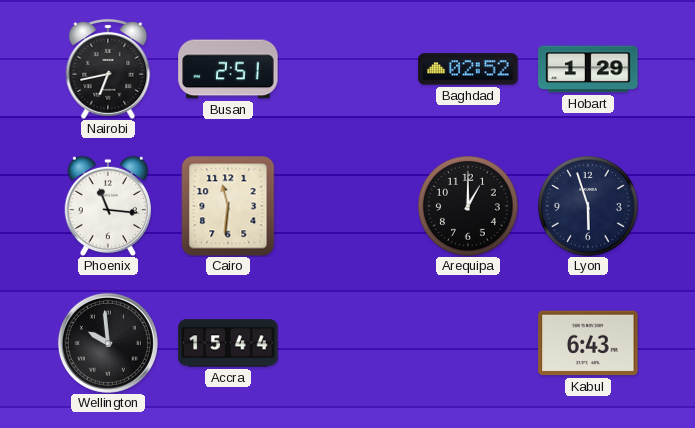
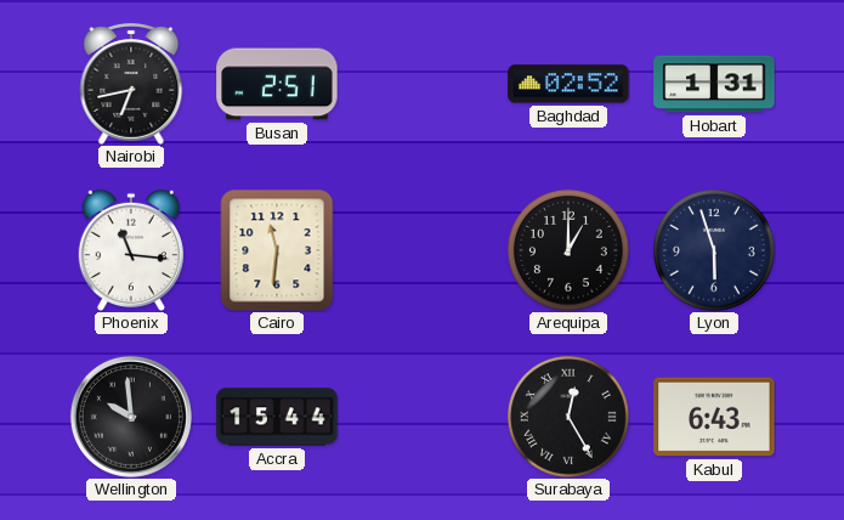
Hobart: 1:29 -> 1:31 (714, 84)
Surabaya: none -> 12:25 (568, 417)
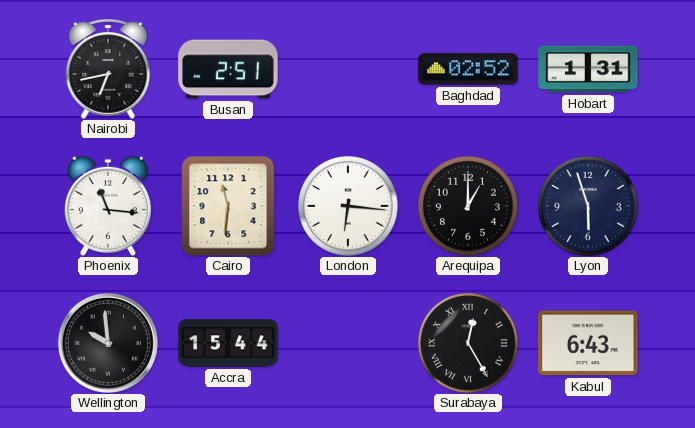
London: none -> 6:16 (348, 206)
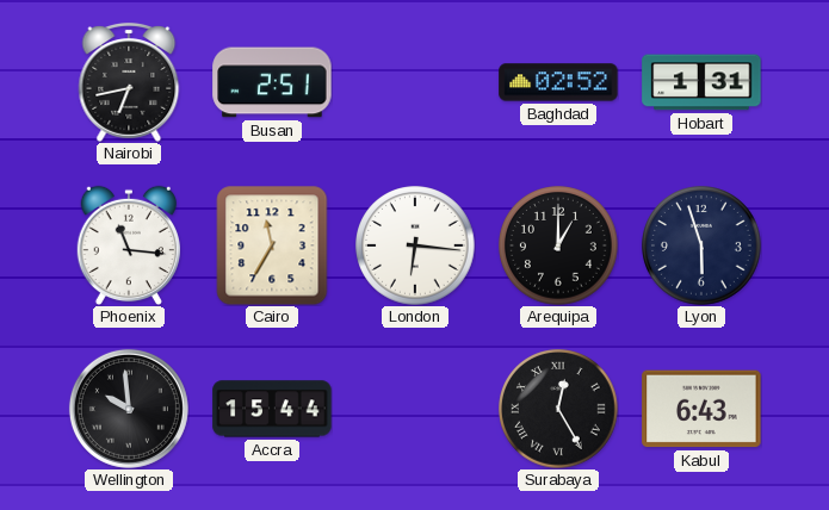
Cairo: 11:31 -> 11:35 (272, 245)
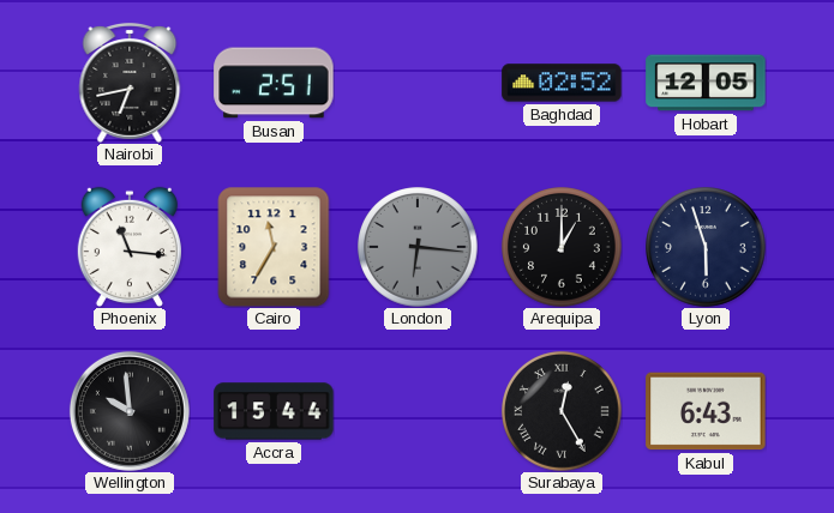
Hobart: 1:31 -> 12:05 (706, 83)
London dial: white -> grey (418, 247)
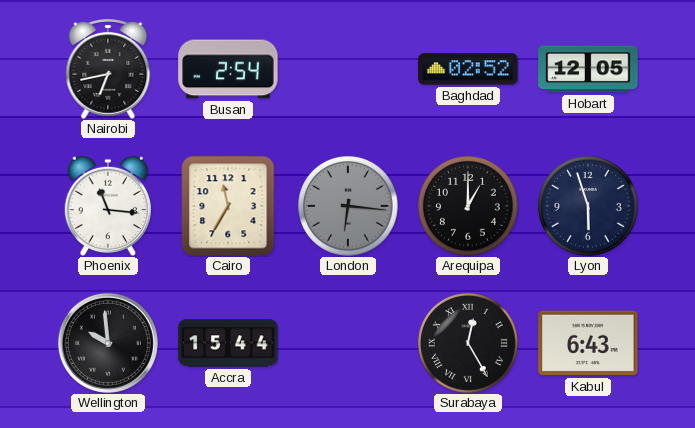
Busan: 2:51 -> 2:54 (228, 69)
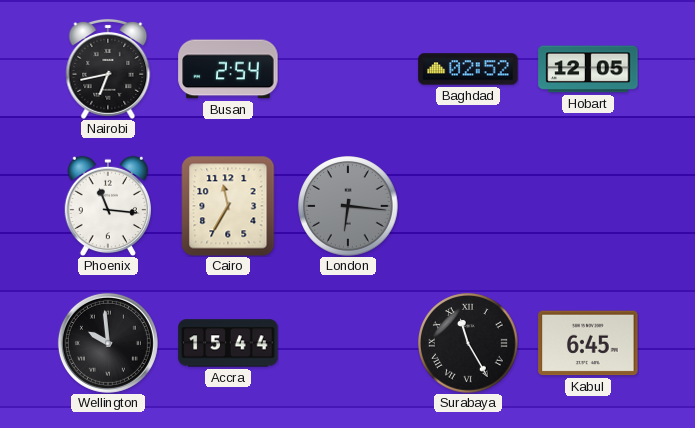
Arequipa: 1:00 -> none (468, 206)
Lyon: 5:57 -> none (588, 206)
Surabaya: 12:25 -> 11:25 (468, 343)
Kabul: 6:43 -> 6:45 (588, 343)
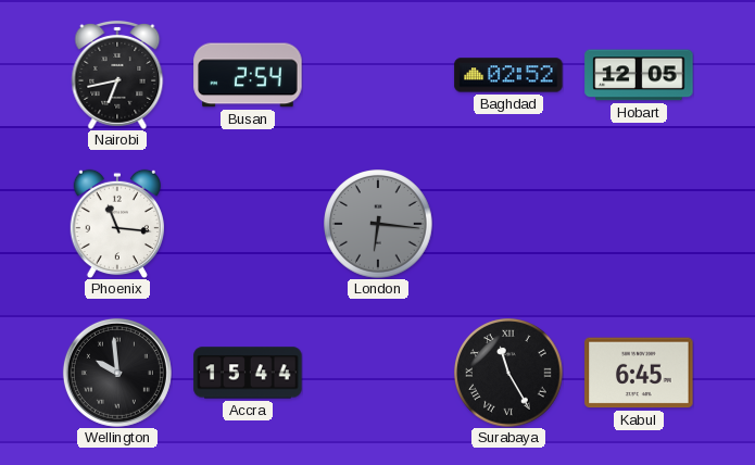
Cairo: 11:35 -> none (228, 206)
